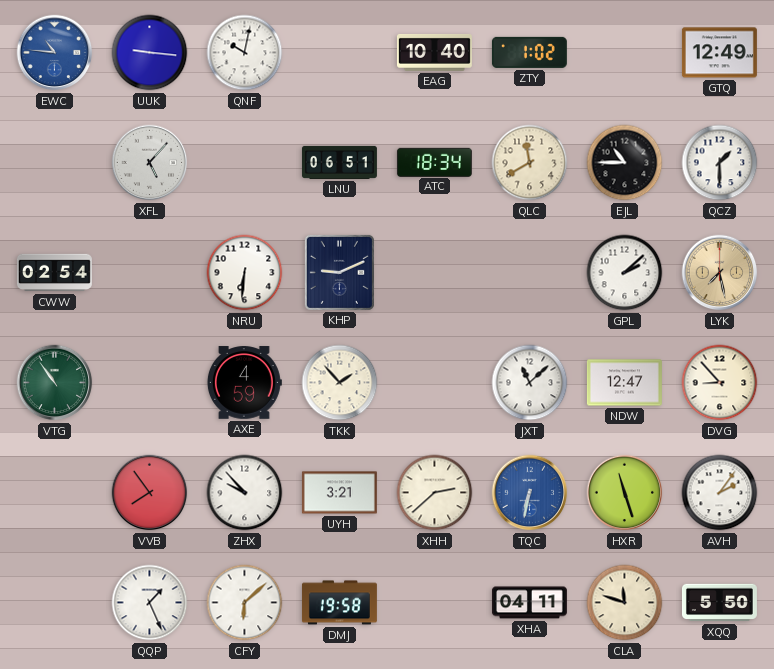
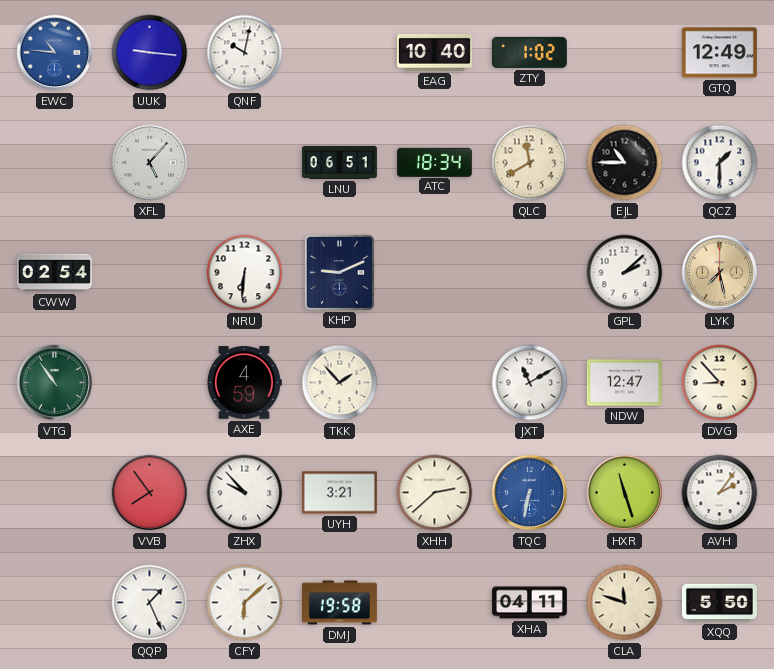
JXT: 11:08 -> 11:10 (530, 383)
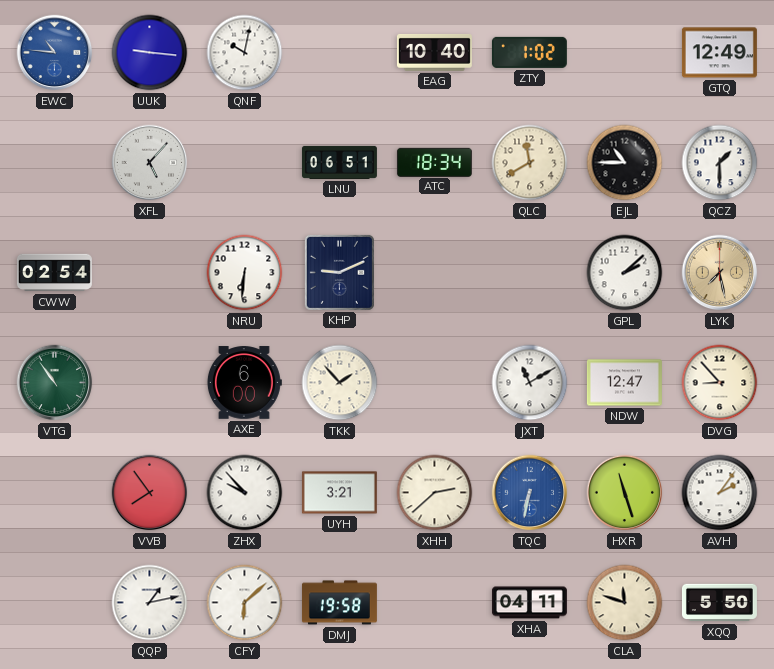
AXE: 4:59 -> 6:00 (244, 383)
QQP: 1:26 -> 1:13 (150, 603)
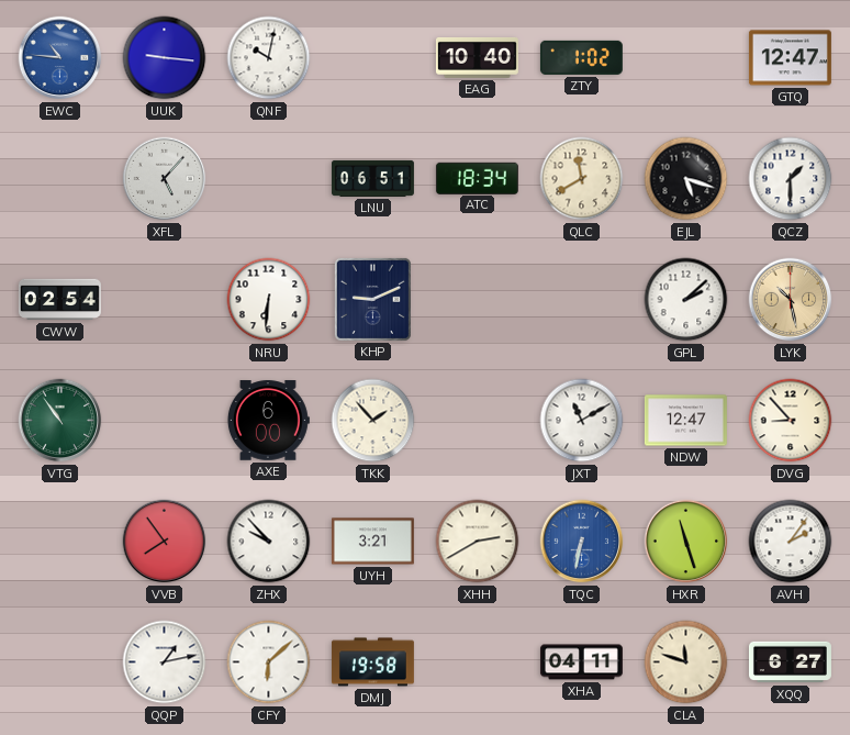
GTQ: 12:49 -> 12:47 (790, 58)
EJL: 10:45 -> 5:18 (686, 179)
LYK: 7:28 -> 10:28 (791, 300)
XHH: 2:38 -> 2:40 (478, 542)
XQQ: 5:50 -> 6:27 (790, 662)
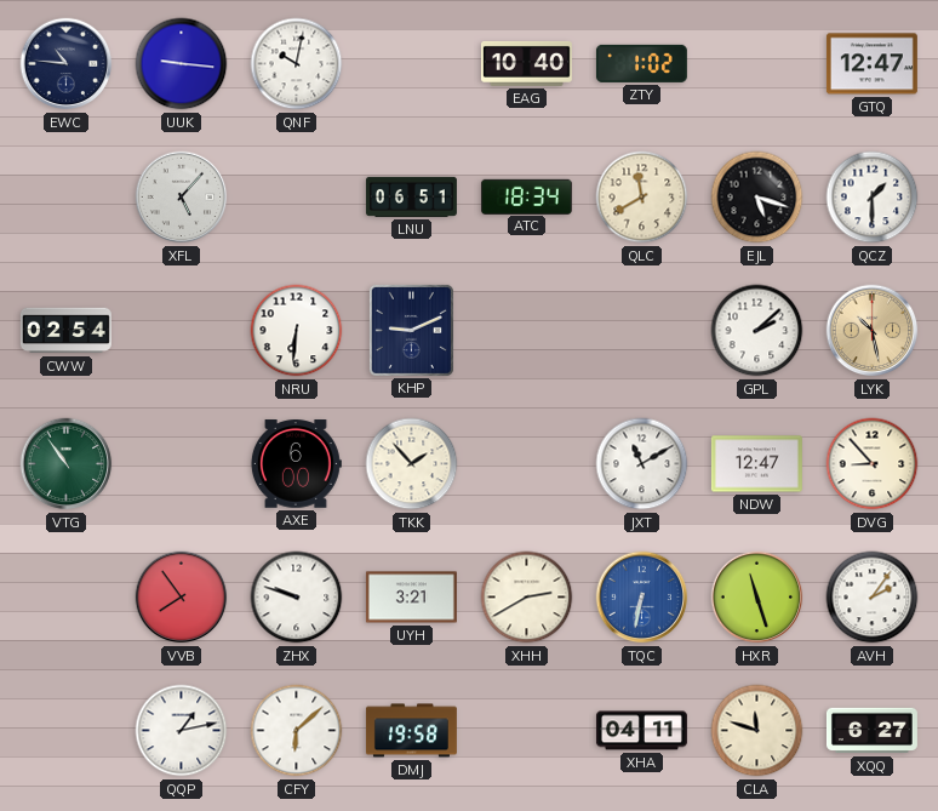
EWC dial: blue -> navy (67, 64)
ZHX: 9:53 -> 9:48 (297, 598)
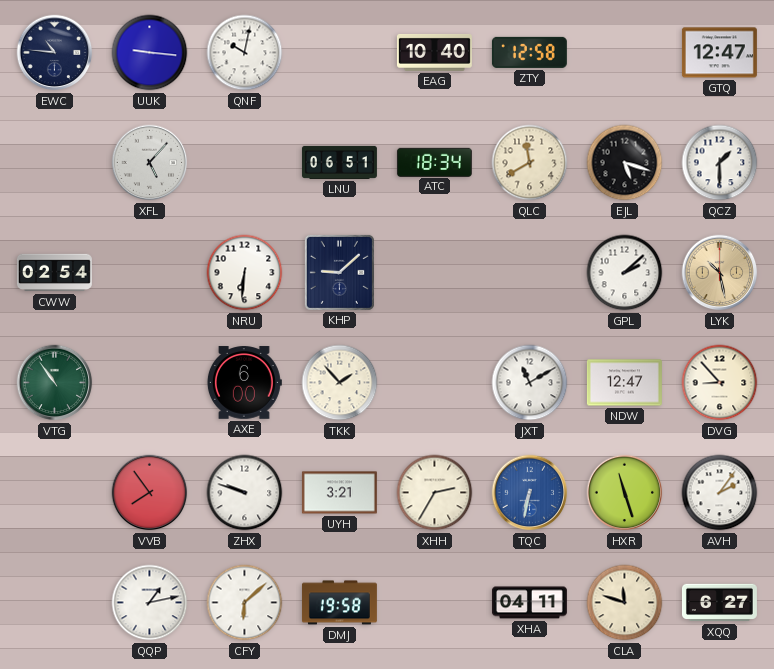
ZTY: 1:02 -> 12:58 (529, 52)
KHP: 9:11 -> 9:08 (339, 272)
XHH: 2:40 -> 2:35 (435, 493)
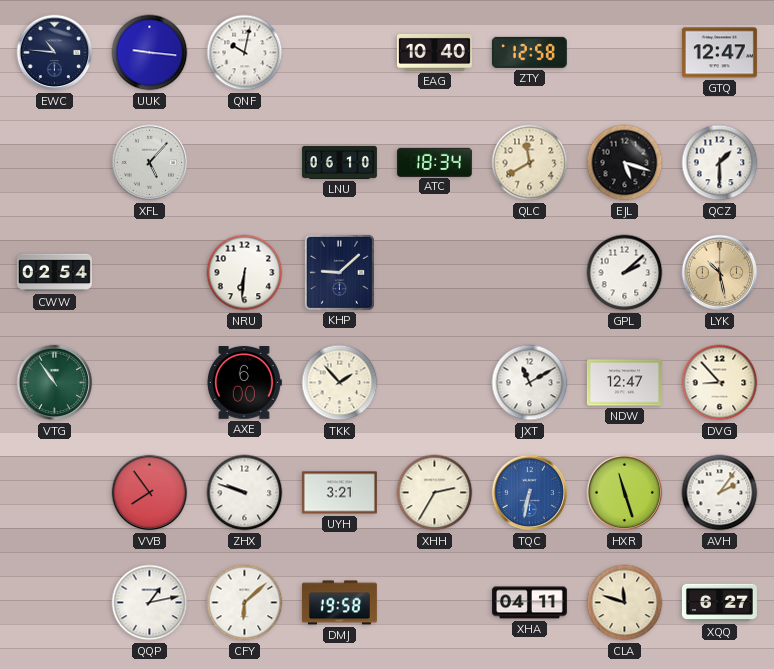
LNU: 06:51 -> 06:10 (339, 162)
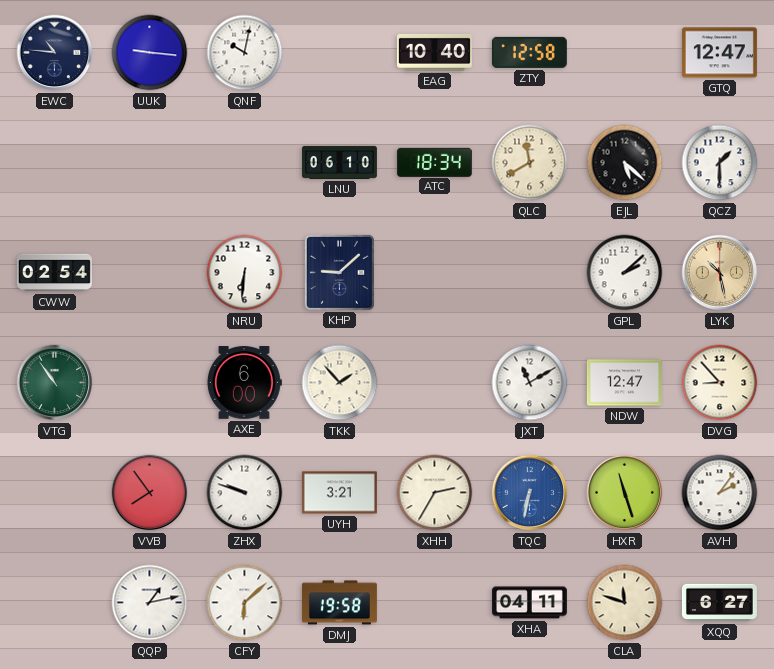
XFL: 5:07 -> none (150, 163)
EJL: 5:18 -> 5:22 (625, 163)
